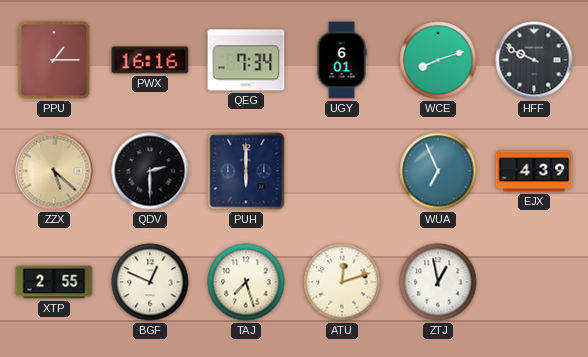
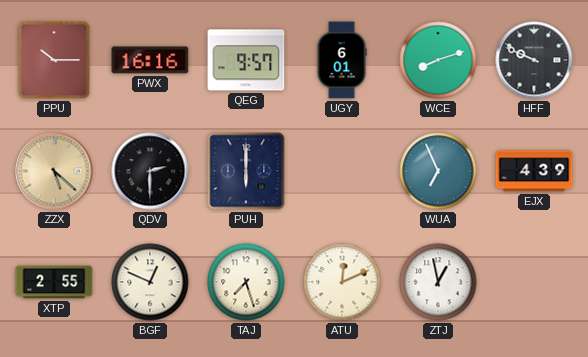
PPU: 1:15 -> 10:15 (54, 60)
QEG: 7:34 -> 9:57 (246, 60)
ATU: 12:12 -> 12:11 (342, 282)
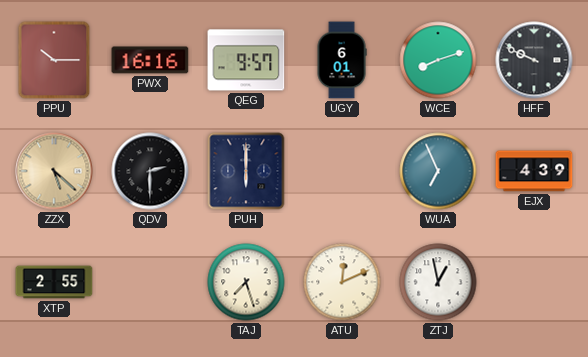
BGF: 12:49 -> none (150, 282)
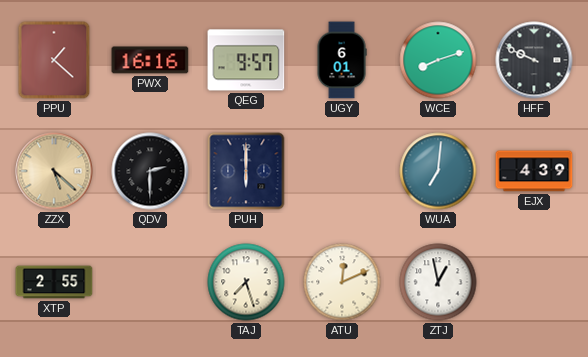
PPU: 10:15 -> 1:22 (54, 60)
WUA: 6:56 -> 7:01 (438, 171)
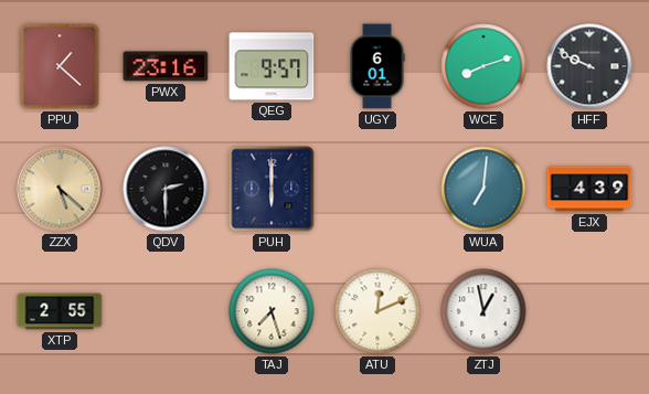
PWX: 16:16 -> 23:16 (166, 66)
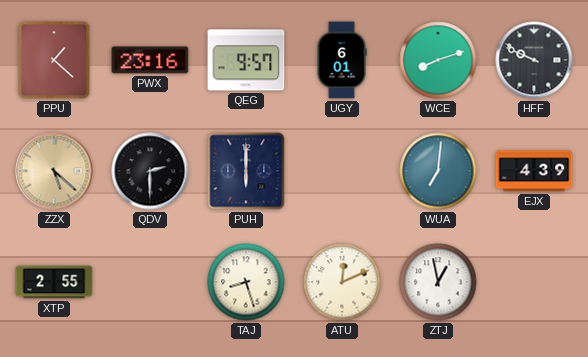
TAJ: 7:27 -> 8:27 (246, 282)
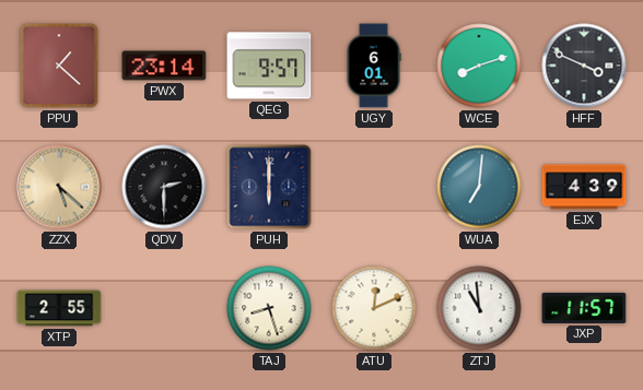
PWX: 23:16 -> 23:14 (164, 66)
HFF: 9:49 -> 3:49 (584, 66)
ZTJ: 12:58 -> 10:59 (479, 308)
JXP: none -> 11:57 (584, 308)
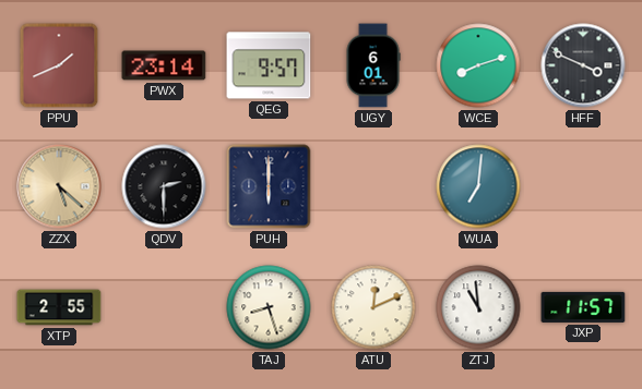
PPU: 1:22 -> 1:41 (59, 65)
EJX: 4:39 -> none (584, 187)
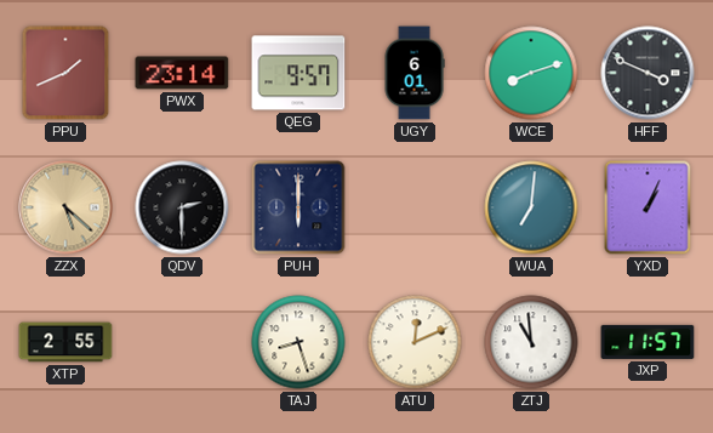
YXD: none -> 1:04 (648, 207)
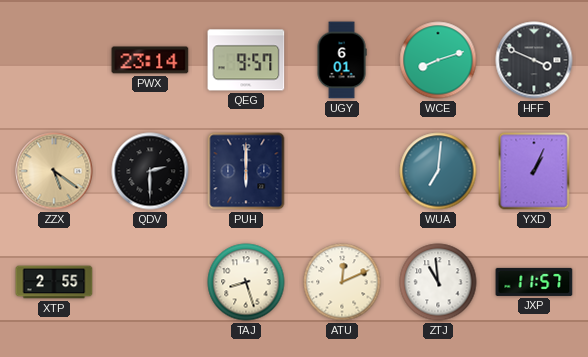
PPU: 1:41 -> none (65, 73)
ZZX: 5:22 -> 5:21 (54, 171)
